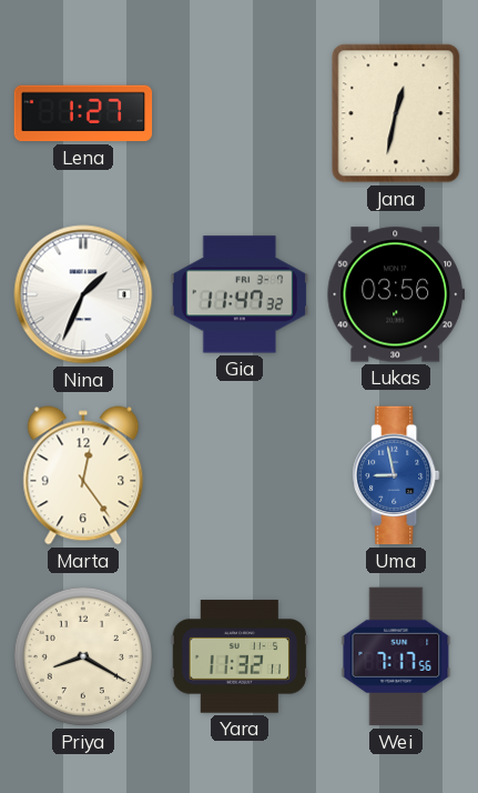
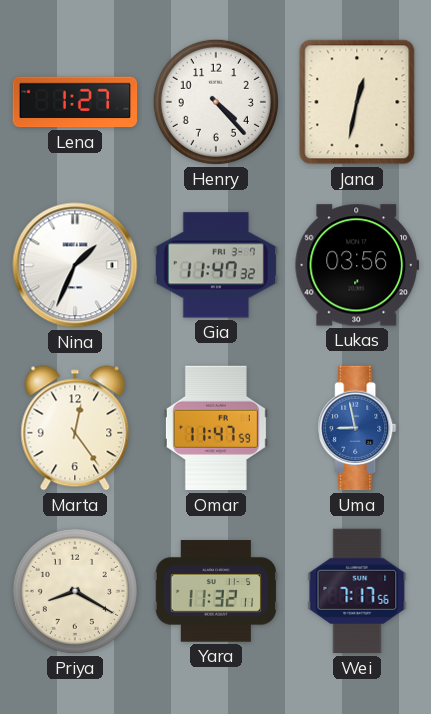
Henry: none -> 4:23 (216, 102)
Omar: none -> 11:47 (216, 428)
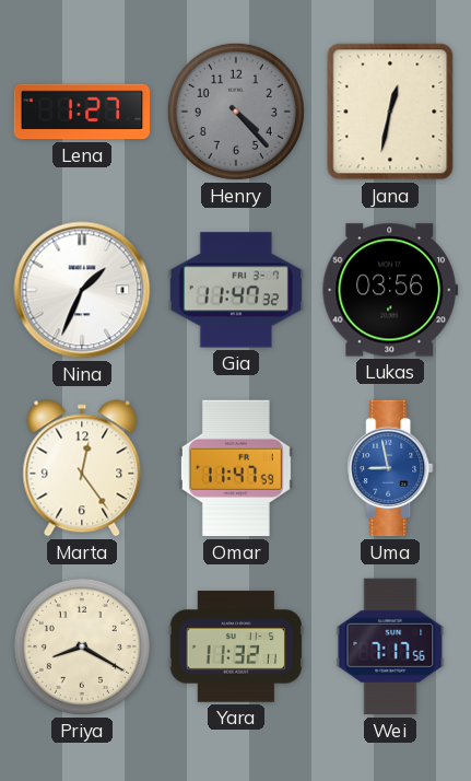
Henry dial: white -> grey (236, 112)
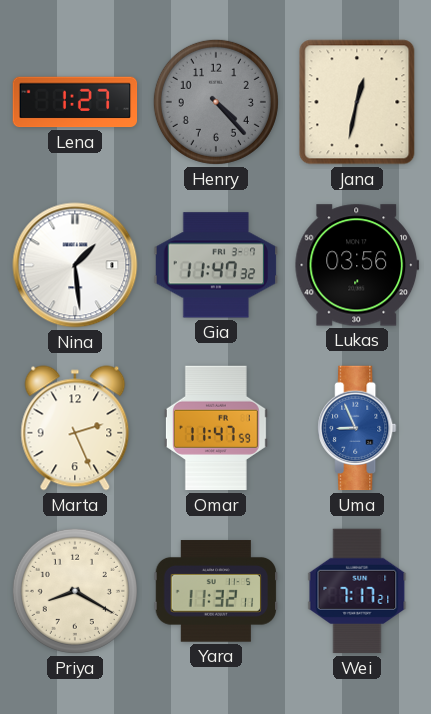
Nina: 1:34 -> 1:29 (75, 265)
Marta: 12:24 -> 2:26 (75, 428)
Uma: 8:58 -> 8:56 (357, 428)
Wei: 7:17:56 -> 7:17:21 (357, 591)
